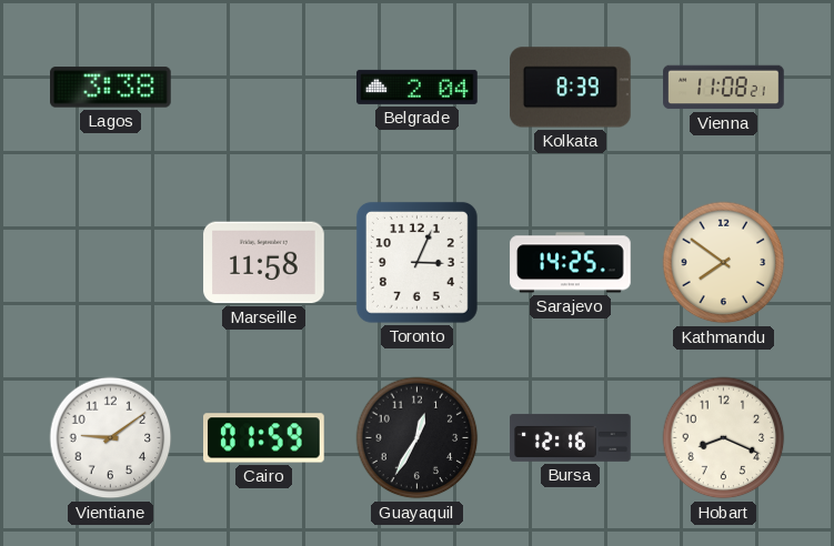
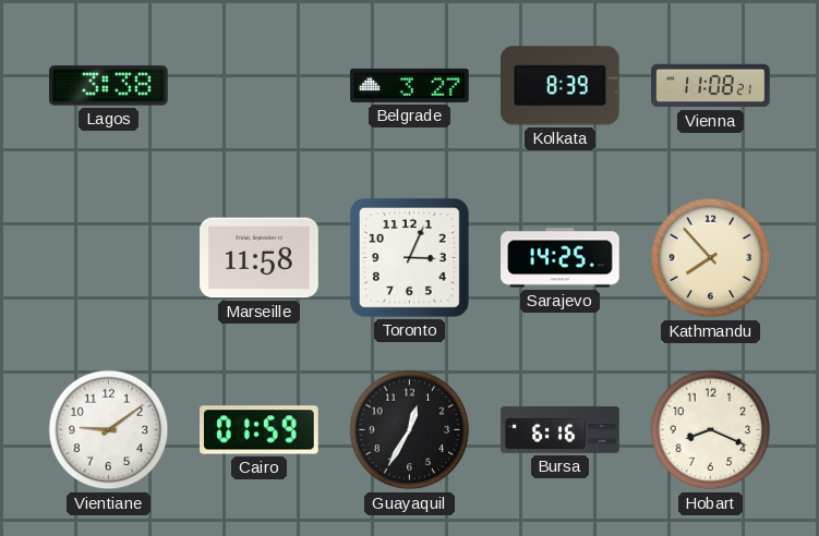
Belgrade: 2:04 -> 3:27 (410, 85)
Kathmandu: 7:51 -> 7:53 (711, 258)
Bursa: 12:16 -> 6:16 (561, 429)
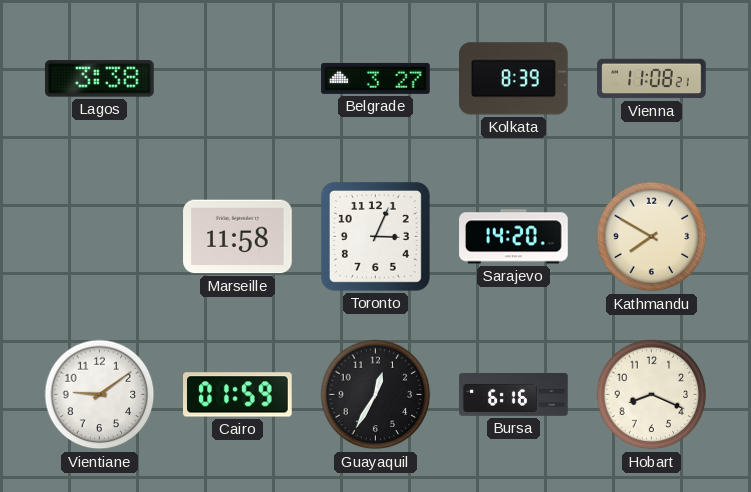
Sarajevo: 14:25 -> 14:20 (514, 237)
Kathmandu: 7:53 -> 7:50 (652, 237)
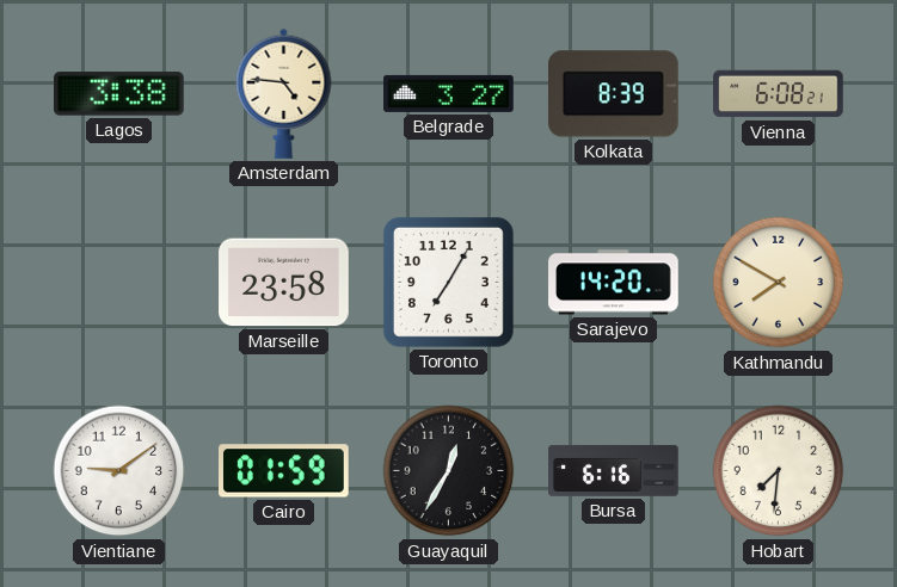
Amsterdam: none -> 4:46 (284, 93)
Vienna: 11:08 -> 6:08 (779, 94)
Marseille: 11:58 -> 23:58 (284, 283)
Toronto: 3:04 -> 7:05 (448, 282)
Hobart: 8:19 -> 7:31 (779, 471)
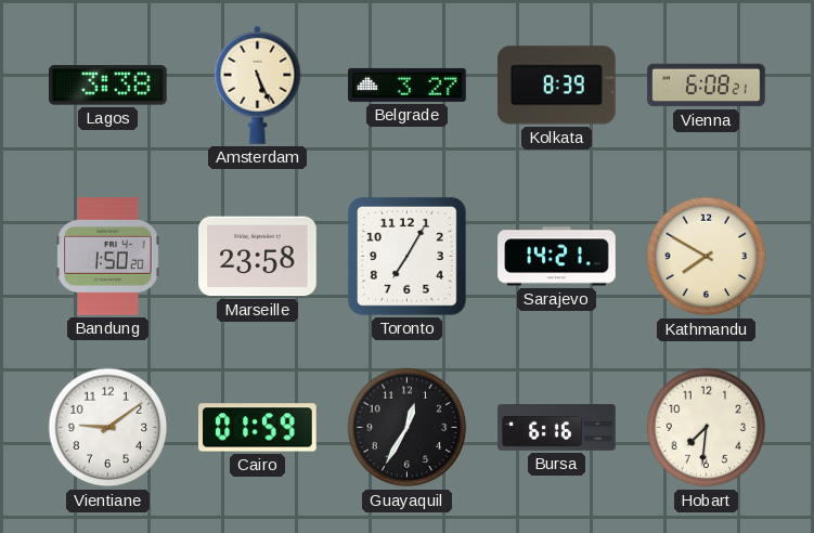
Amsterdam: 4:46 -> 5:26 (258, 84)
Bandung: none -> 1:50 (108, 257)
Sarajevo: 14:20 -> 14:21 (557, 257)
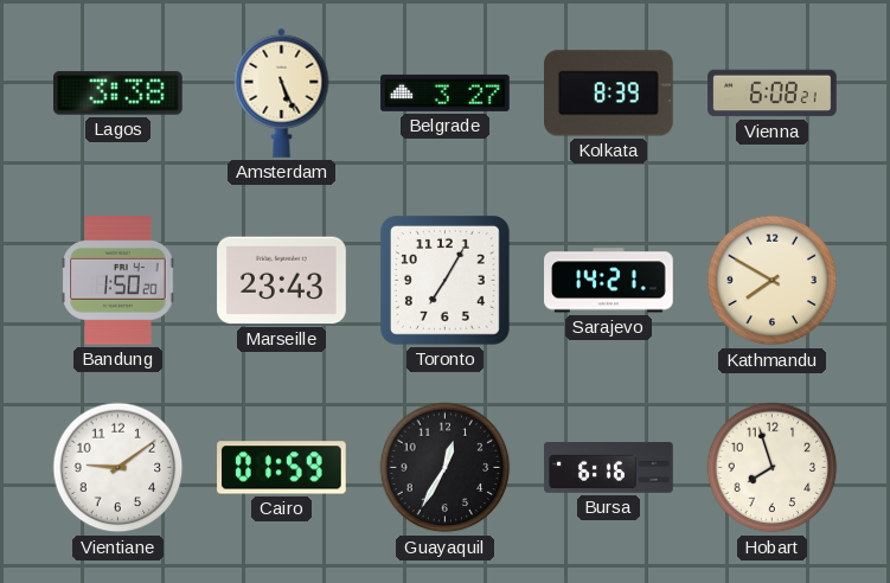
Marseille: 23:58 -> 23:43 (282, 281)
Hobart: 7:31 -> 7:57 (773, 468)
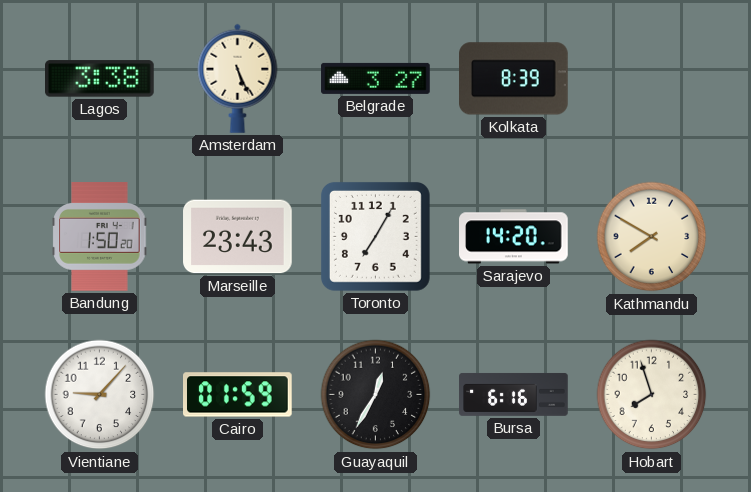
Vienna: 6:08 -> none (773, 94)
Sarajevo: 14:21 -> 14:20 (514, 237)
Vientiane: 9:09 -> 9:07 (100, 395)
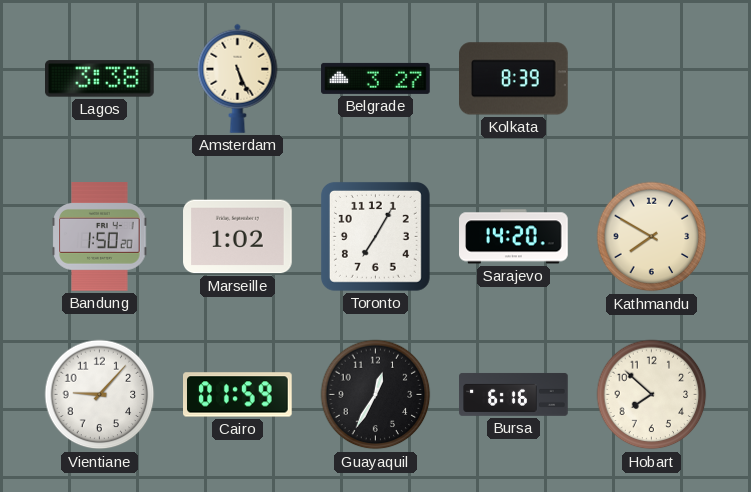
Marseille: 23:43 -> 1:02 (238, 237)
Hobart: 7:57 -> 7:52 (652, 395)
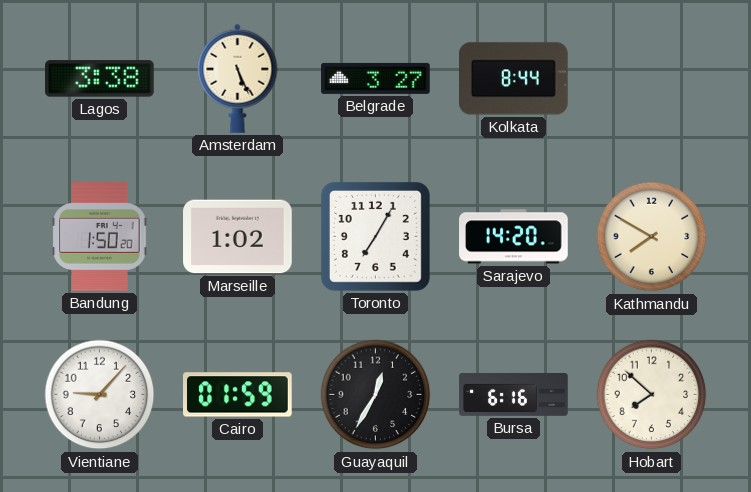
Kolkata: 8:39 -> 8:44 (514, 79)
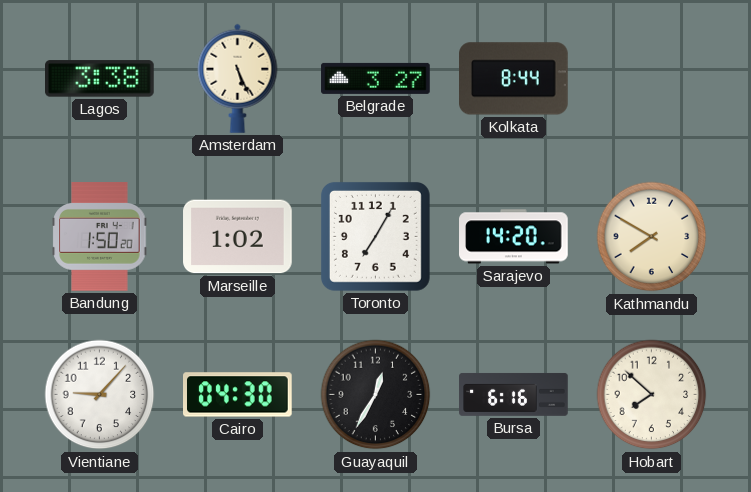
Cairo: 01:59 -> 04:30 (238, 395)
